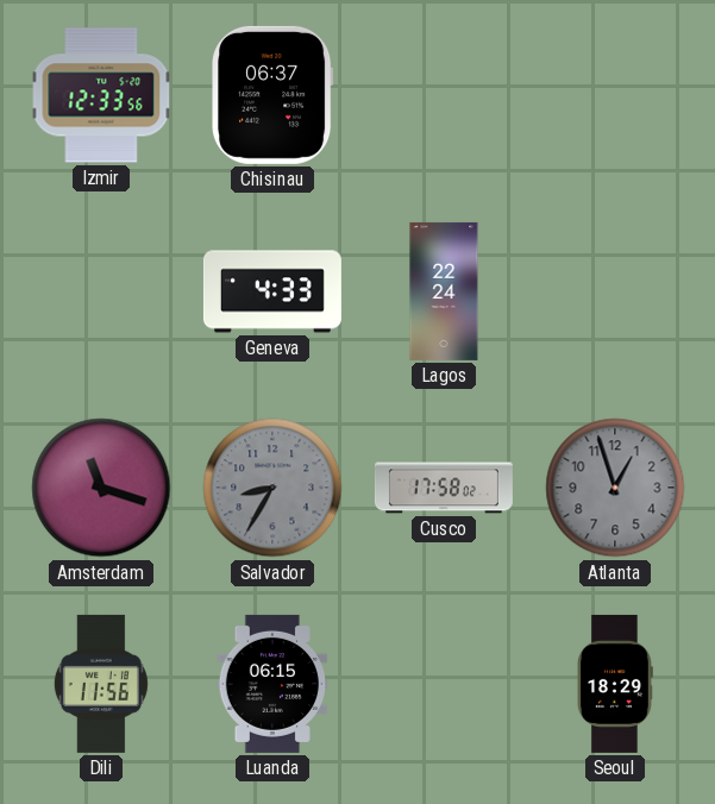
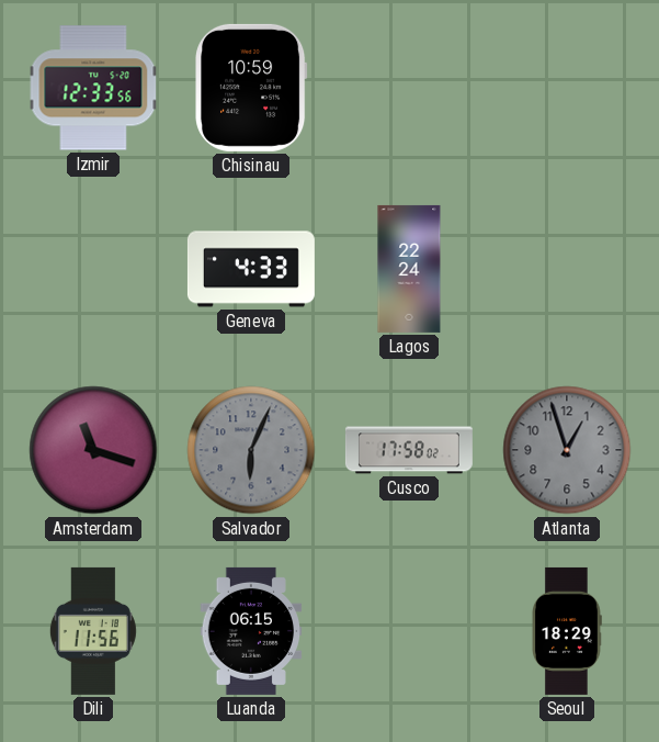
Chisinau: 06:37 -> 10:59 (251, 88)
Salvador: 8:35 -> 6:04 (251, 450)
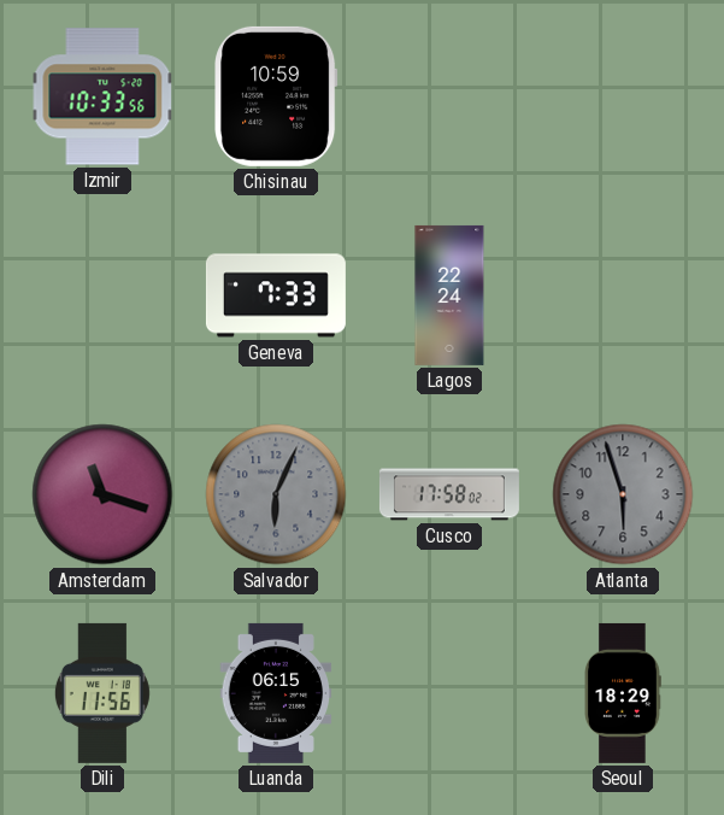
Izmir: 12:33 -> 10:33 (102, 96)
Geneva: 4:33 -> 7:33 (276, 295)
Atlanta: 12:57 -> 5:57 (623, 494)
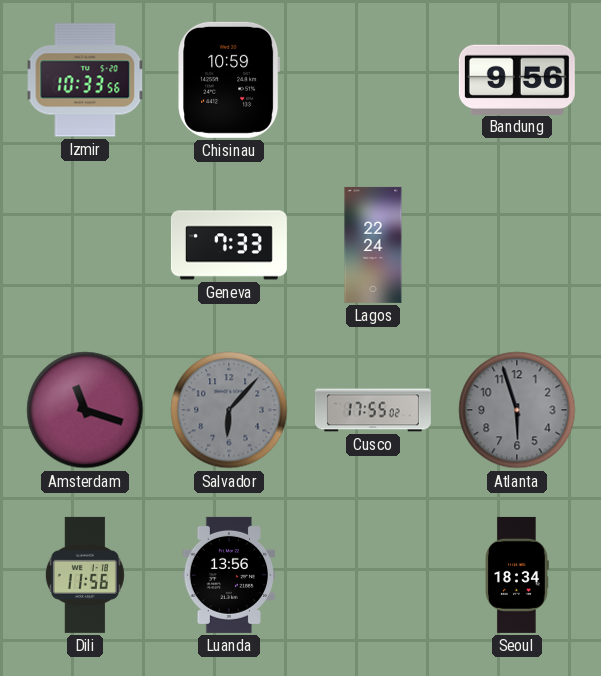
Bandung: none -> 9:56 (517, 79)
Salvador: 6:04 -> 6:07 (229, 410)
Cusco: 17:58 -> 17:55 (373, 410)
Luanda: 06:15 -> 13:56 (229, 575)
Seoul: 18:29 -> 18:34 (517, 575)
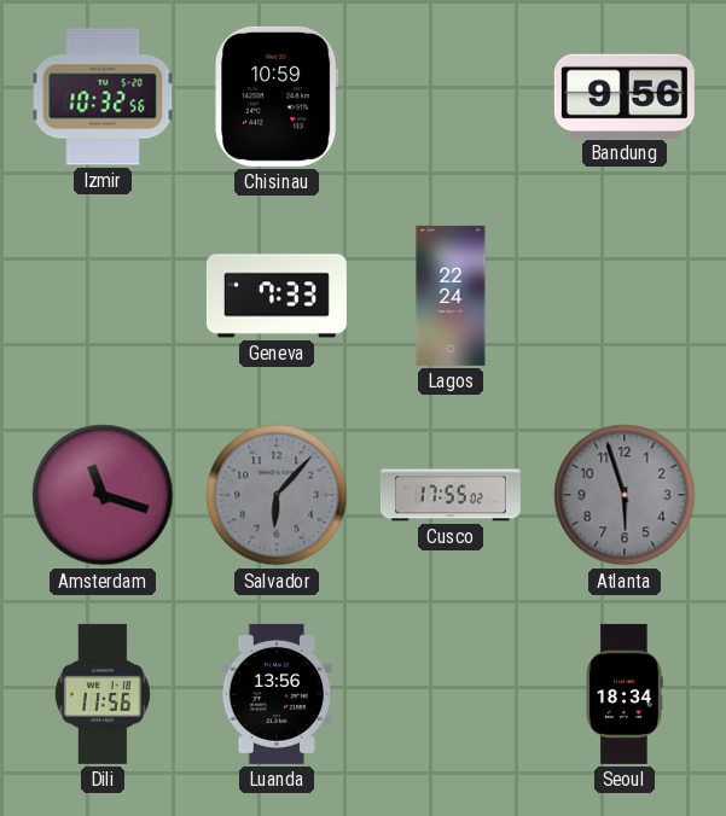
Izmir: 10:33 -> 10:32 (103, 97)
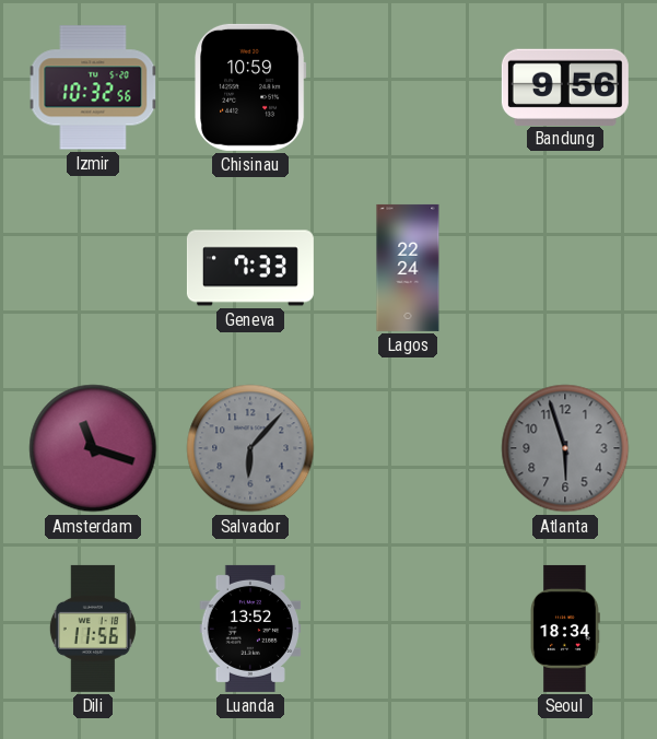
Cusco: 17:55 -> none (451, 495)
Luanda: 13:56 -> 13:52 (250, 629)
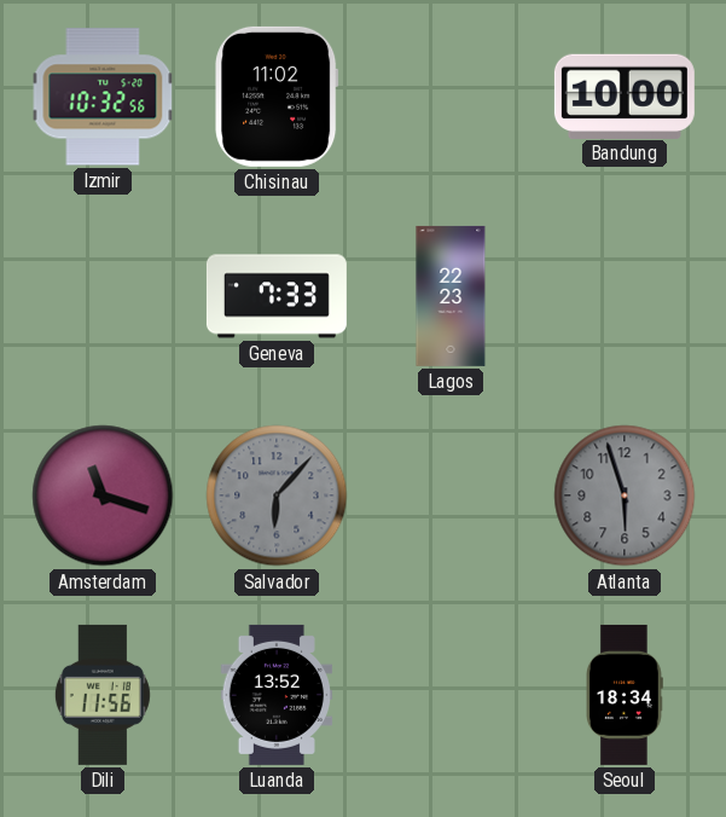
Chisinau: 10:59 -> 11:02 (277, 97)
Bandung: 9:56 -> 10:00 (625, 95)
Lagos: 22:24 -> 22:23 (451, 296)
